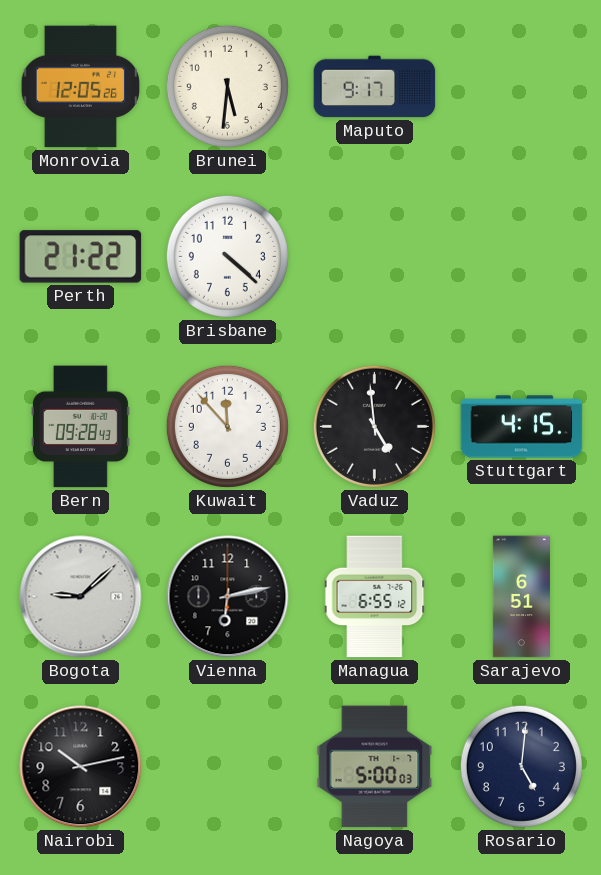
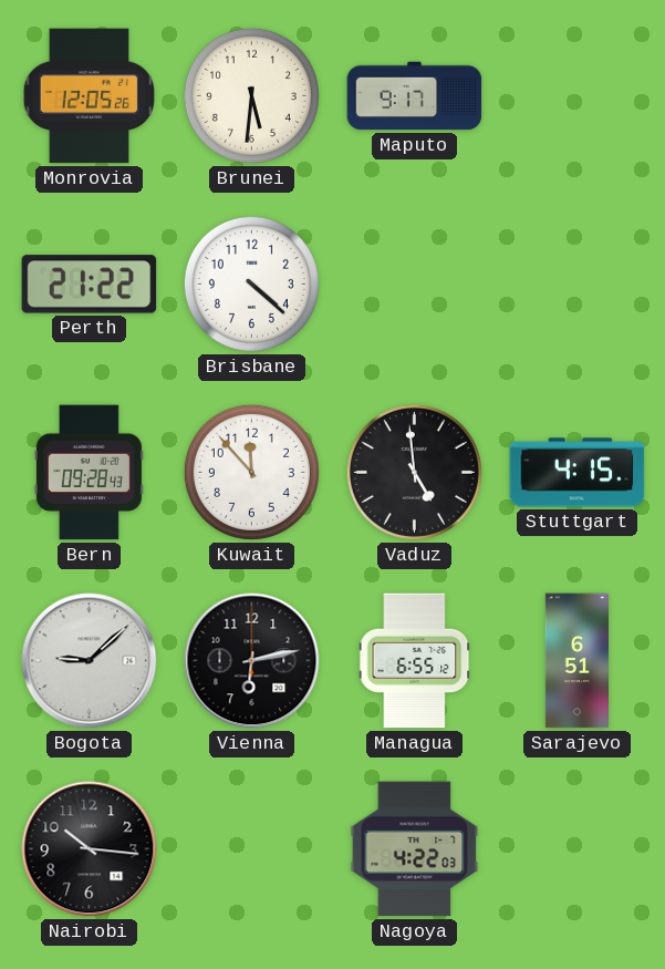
Nairobi: 10:13 -> 10:16 (90, 849)
Nagoya: 5:00 -> 4:22 (415, 849)
Rosario: 5:01 -> none (521, 766)
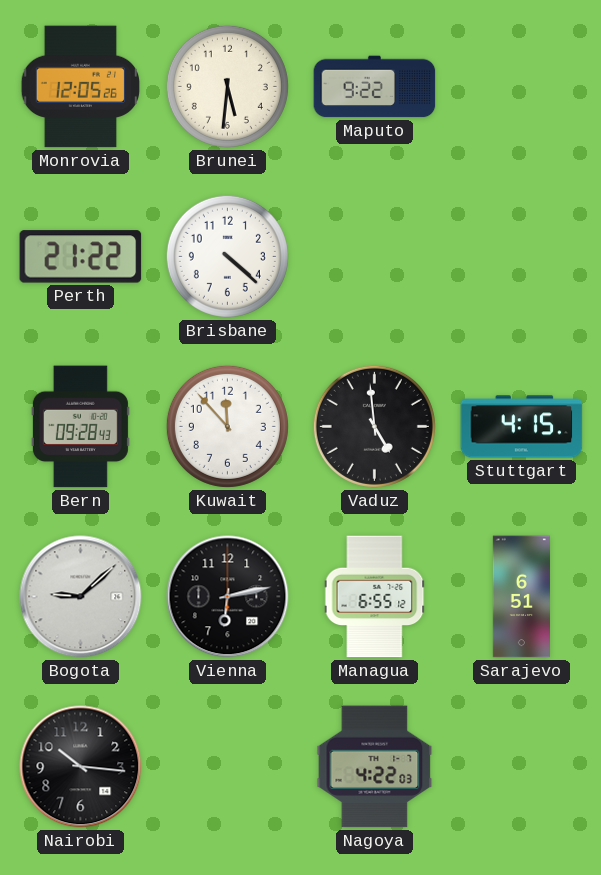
Maputo: 9:17 -> 9:22 (375, 87)
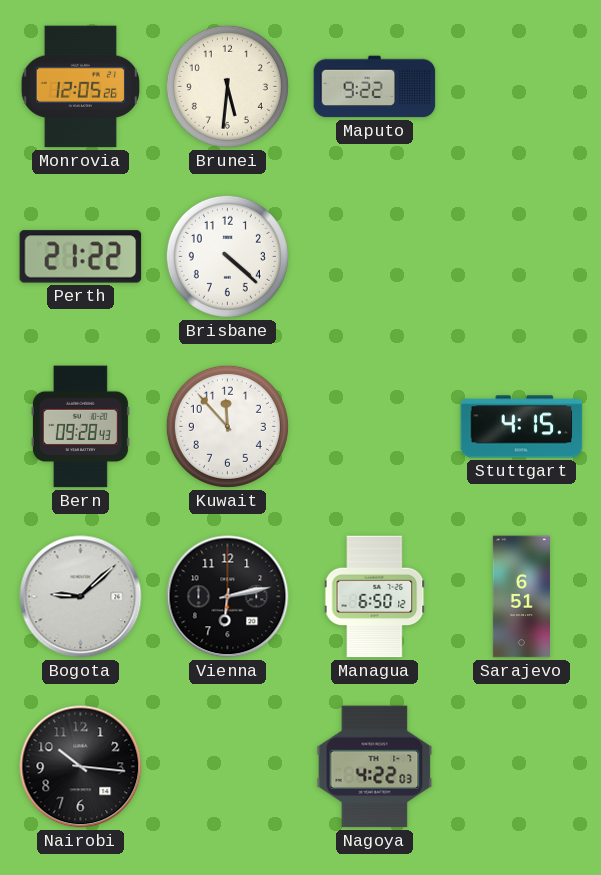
Vaduz: 4:59 -> none (374, 426)
Managua: 6:55 -> 6:50 (375, 597)
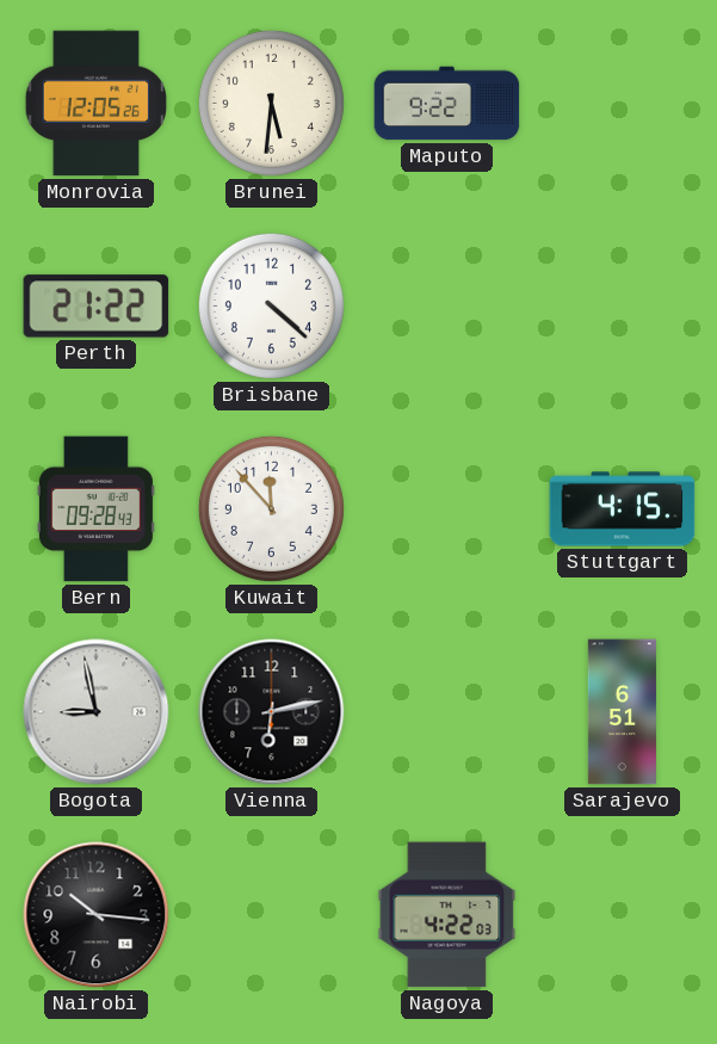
Bogota: 9:08 -> 8:58 (97, 712)
Managua: 6:50 -> none (375, 597)
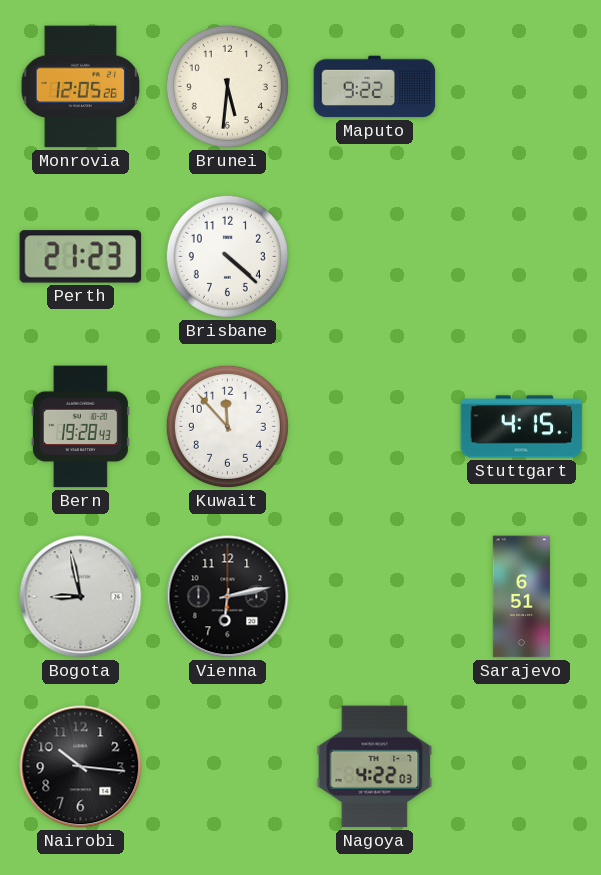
Perth: 21:22 -> 21:23 (81, 257)
Bern: 09:28 -> 19:28 (80, 427)
